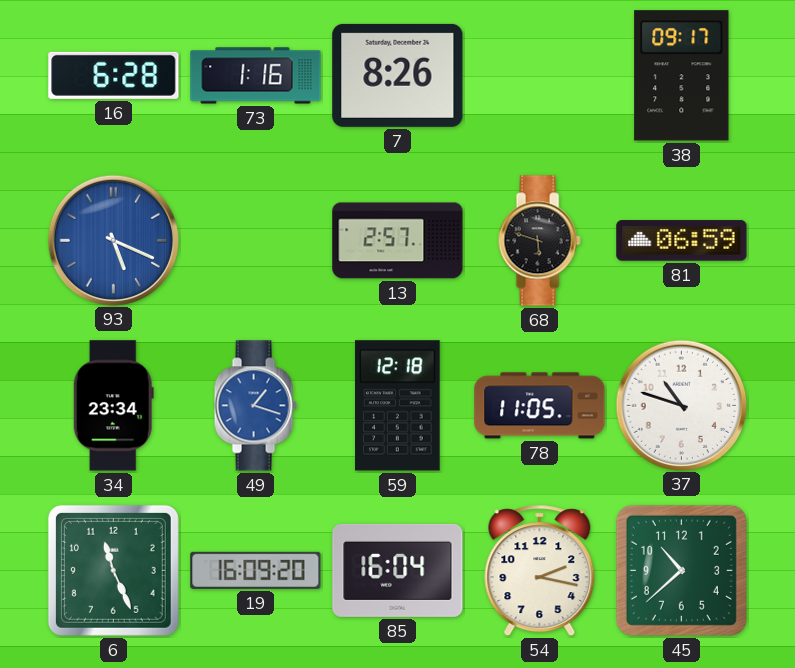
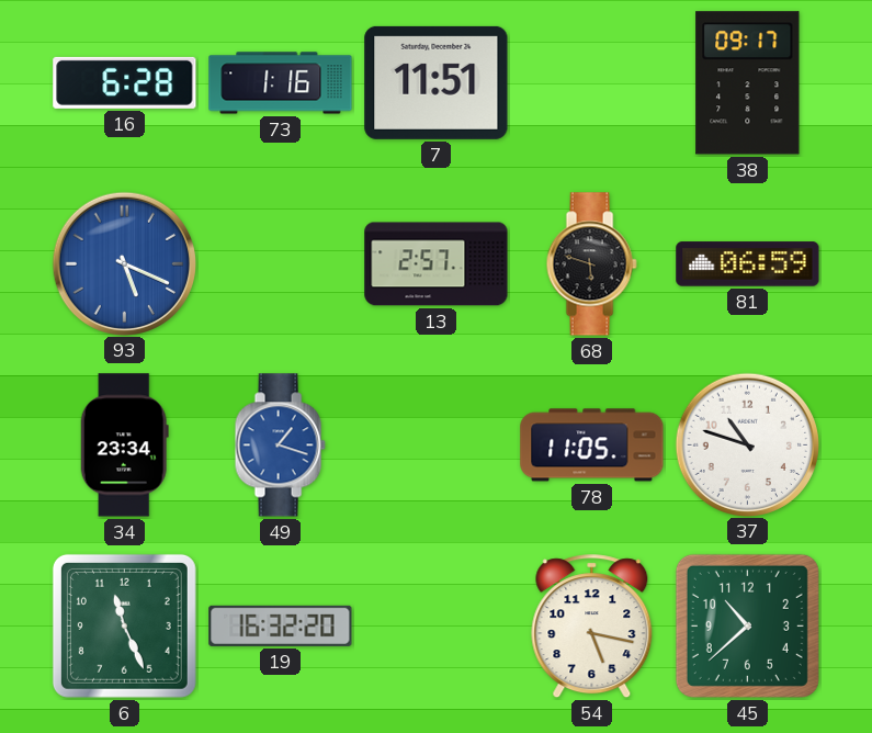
7: 8:26 -> 11:51 (437, 82)
59: 12:18 -> none (398, 406)
19: 16:09 -> 16:32 (281, 625)
85: 16:04 -> none (398, 570)
54: 2:17 -> 5:17 (592, 627)
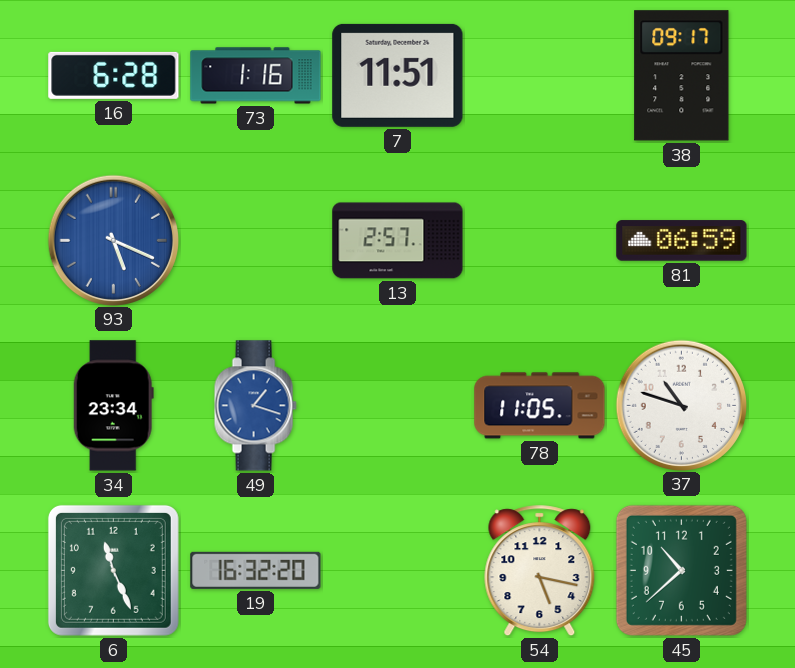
68: 5:48 -> none (591, 264)
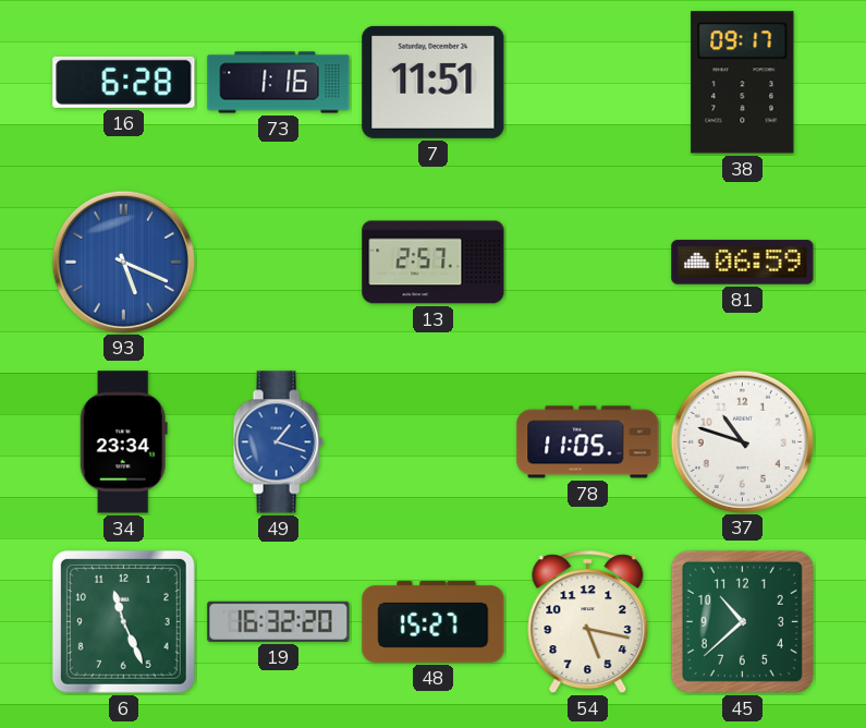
48: none -> 15:27 (434, 621)
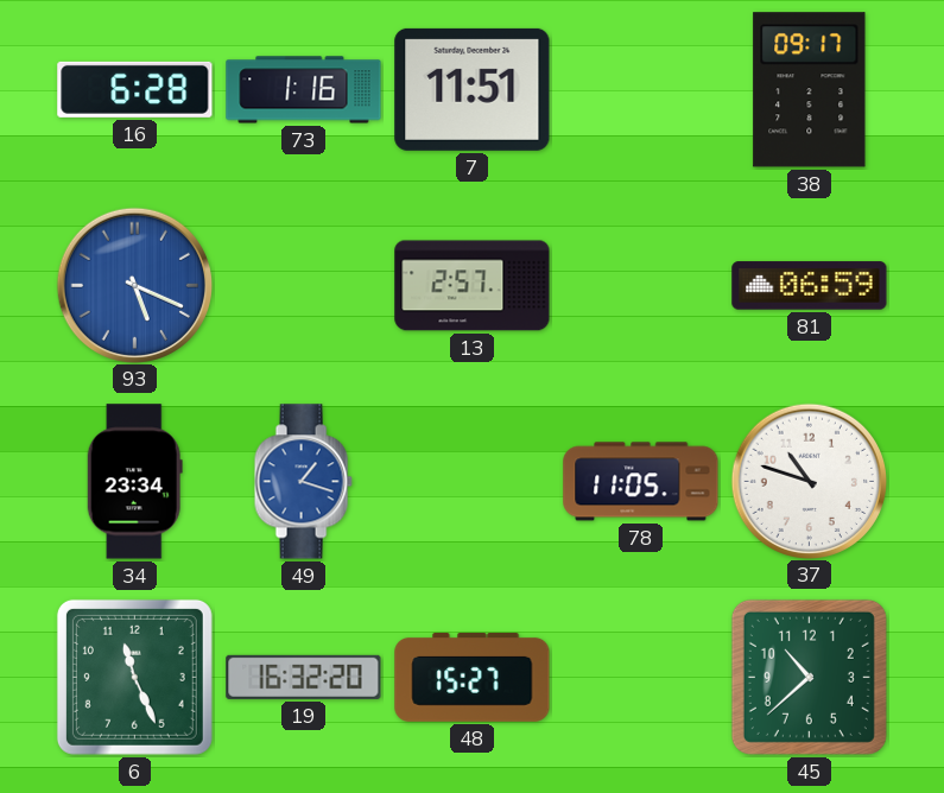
54: 5:17 -> none (588, 622)
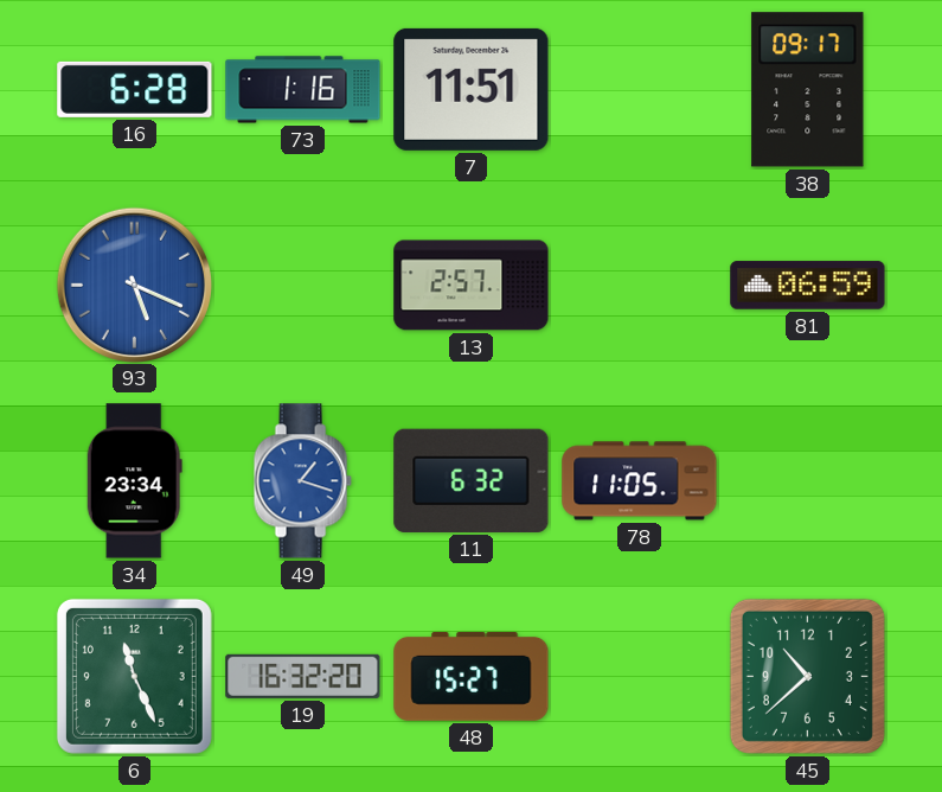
11: none -> 6:32 (472, 480)
37: 10:48 -> none (809, 481)
